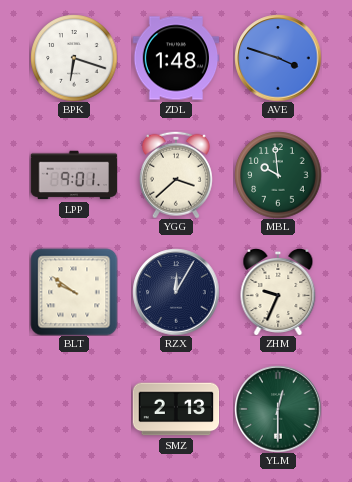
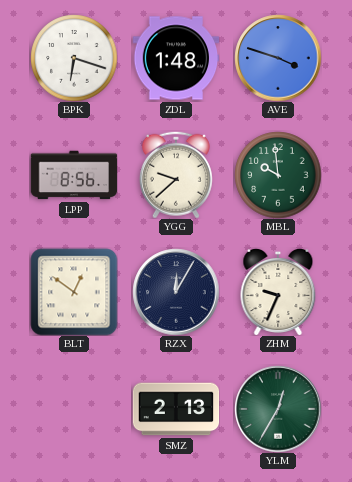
LPP: 9:01 -> 8:56 (74, 175)
YGG: 3:38 -> 9:38 (176, 175)
BLT: 9:51 -> 12:51 (74, 292)
YLM: 12:30 -> 12:35 (278, 409)
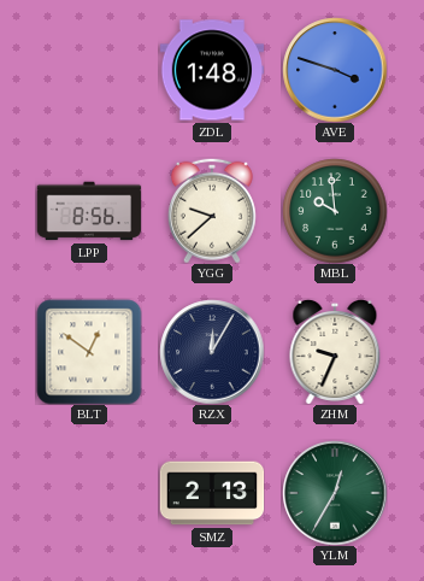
BPK: 6:18 -> none (74, 58)
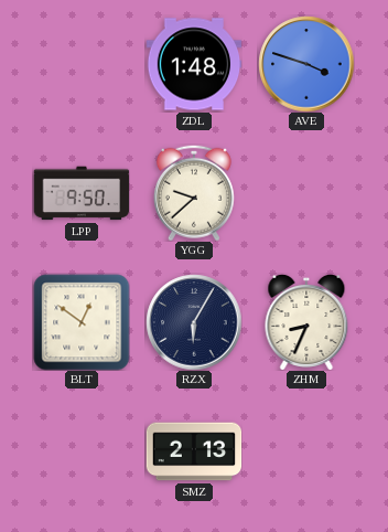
LPP: 8:56 -> 9:50 (82, 193)
MBL: 9:59 -> none (335, 211)
RZX: 12:05 -> 6:05 (194, 322)
ZHM: 9:34 -> 8:34 (306, 322)
YLM: 12:35 -> none (335, 493)
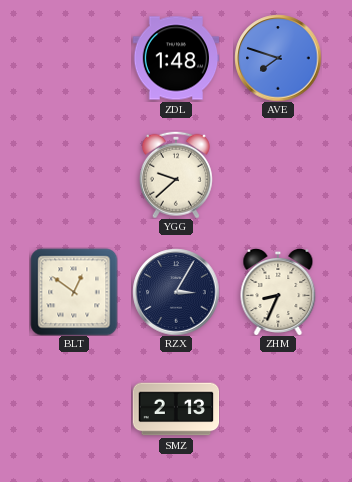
AVE: 3:48 -> 7:48 (278, 58)
LPP: 9:50 -> none (82, 193)
RZX: 6:05 -> 3:05 (176, 292)
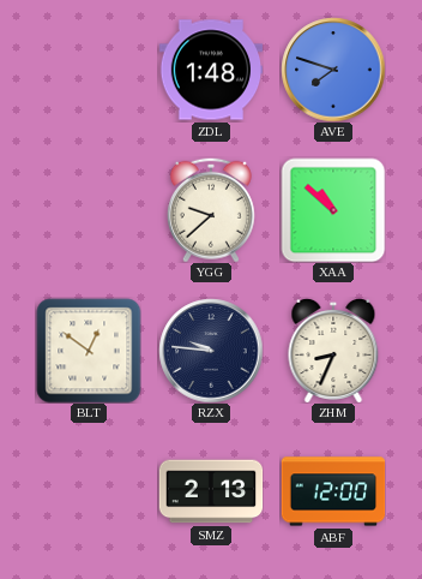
XAA: none -> 10:52 (333, 210)
RZX: 3:05 -> 9:46 (211, 351)
ABF: none -> 12:00 (333, 491)
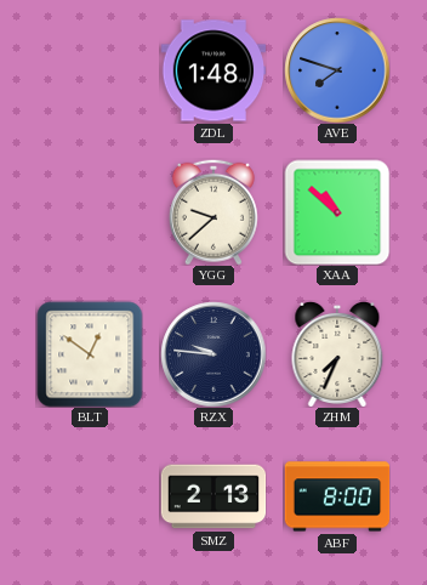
ZHM: 8:34 -> 7:34 (337, 354)
ABF: 12:00 -> 8:00 (337, 496)
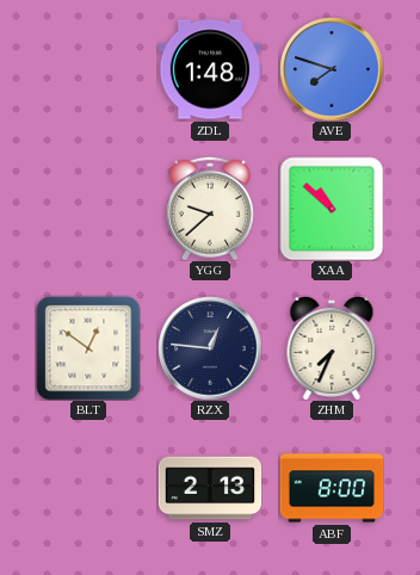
RZX: 9:46 -> 12:46 (210, 348)
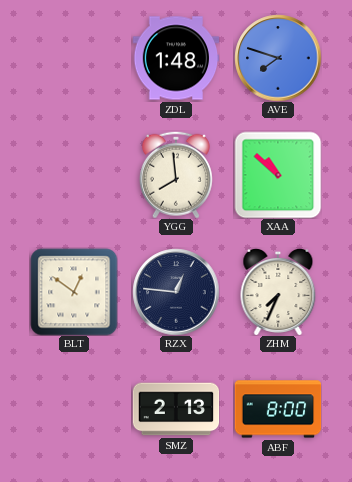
YGG: 9:38 -> 7:59 (176, 175)
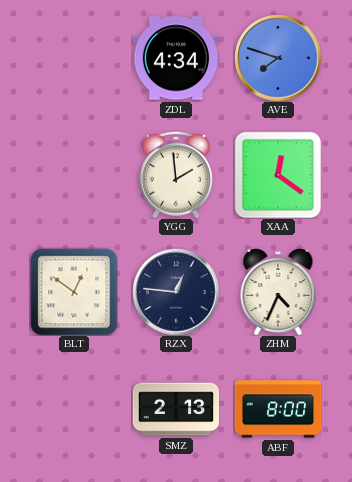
ZDL: 1:48 -> 4:34 (176, 58)
YGG: 7:59 -> 1:59 (176, 175)
XAA: 10:52 -> 12:21 (278, 175)
ZHM: 7:34 -> 4:34 (278, 292)
